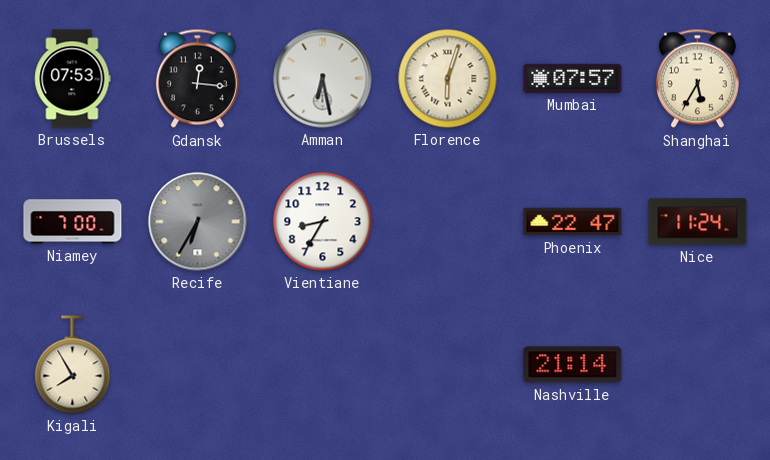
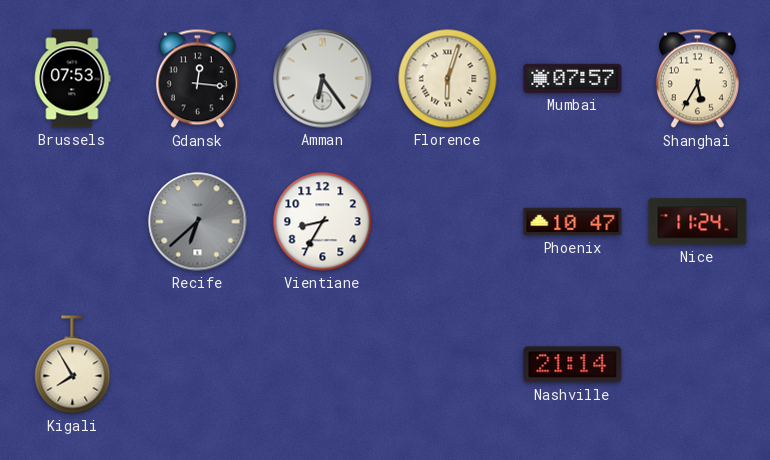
Amman: 6:28 -> 6:24 (323, 79)
Niamey: 7:00 -> none (73, 222)
Recife: 6:35 -> 6:38 (198, 222)
Phoenix: 22:47 -> 10:47 (573, 222)
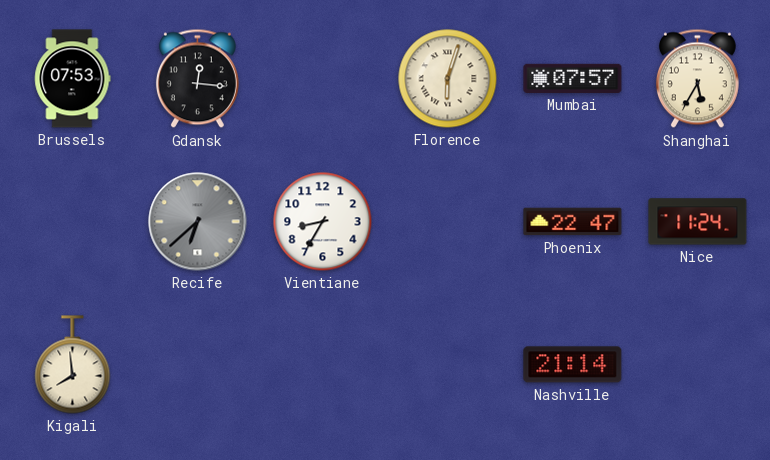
Amman: 6:24 -> none (323, 79)
Phoenix: 10:47 -> 22:47 (573, 222)
Kigali: 7:55 -> 7:59 (73, 365)
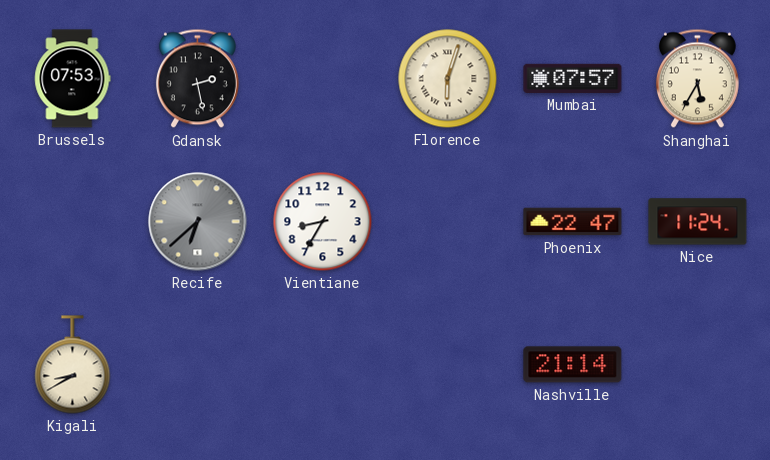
Gdansk: 12:16 -> 2:28 (197, 79)
Kigali: 7:59 -> 8:40 (73, 365)
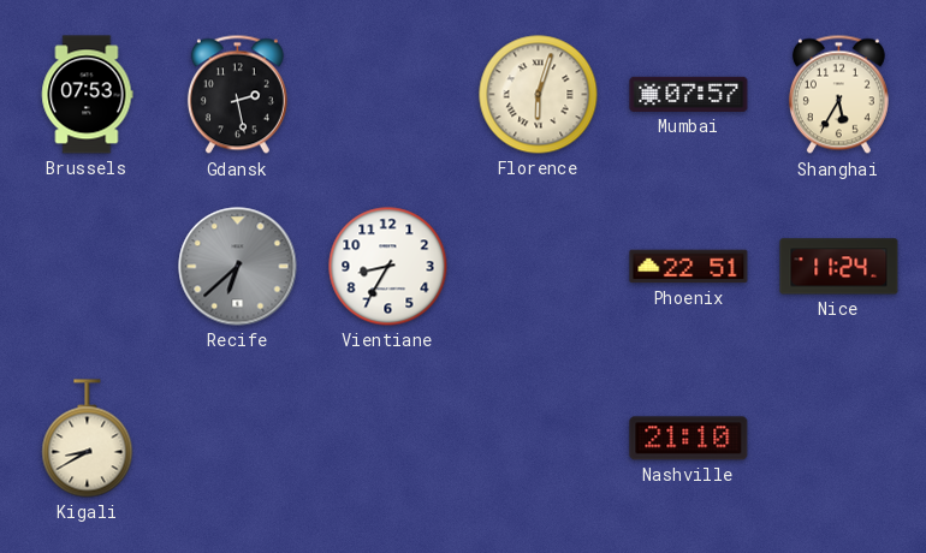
Phoenix: 22:47 -> 22:51 (689, 267)
Nashville: 21:14 -> 21:10 (689, 439)
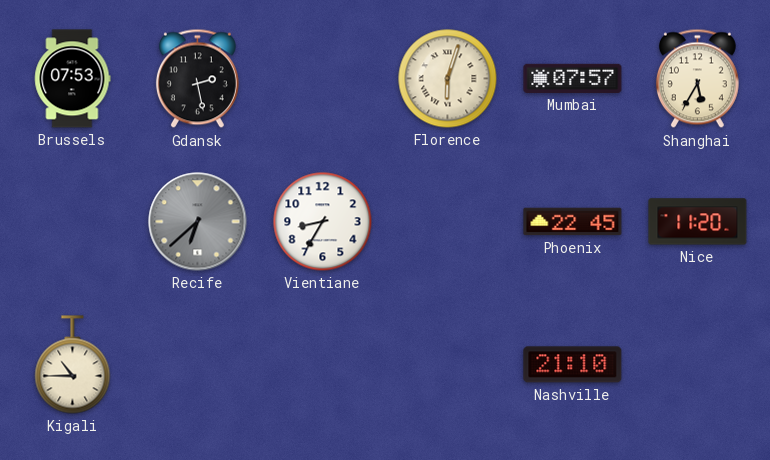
Phoenix: 22:51 -> 22:45 (573, 222)
Nice: 11:24 -> 11:20 (698, 222)
Kigali: 8:40 -> 10:45 (73, 365)
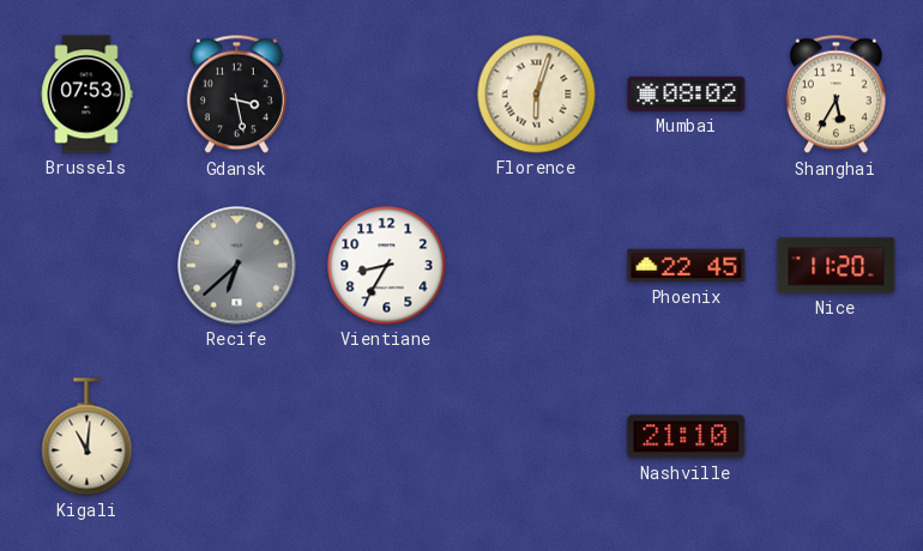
Gdansk: 2:28 -> 3:28 (236, 95)
Mumbai: 07:57 -> 08:02 (687, 93)
Kigali: 10:45 -> 11:01 (88, 437)
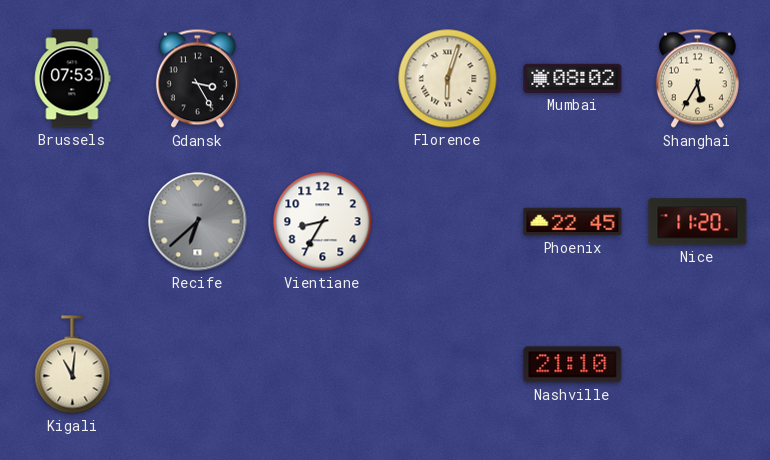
Gdansk: 3:28 -> 3:25 (197, 79)
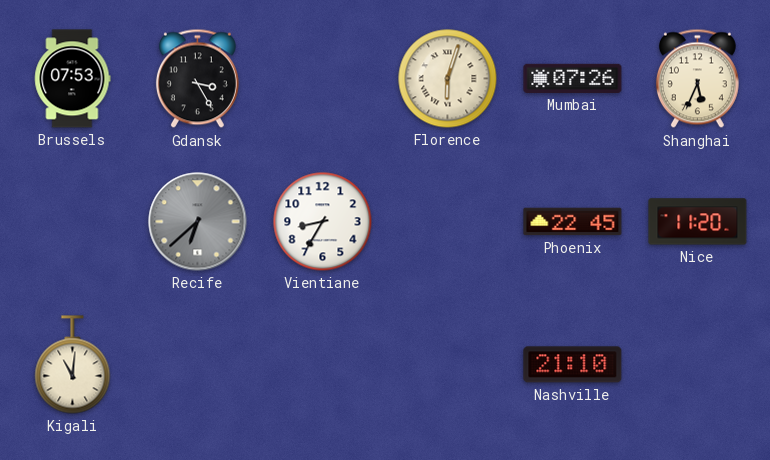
Mumbai: 08:02 -> 07:26 (573, 78)
Shanghai: 5:35 -> 5:34 (697, 79)
